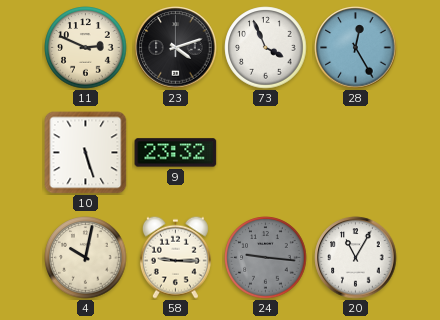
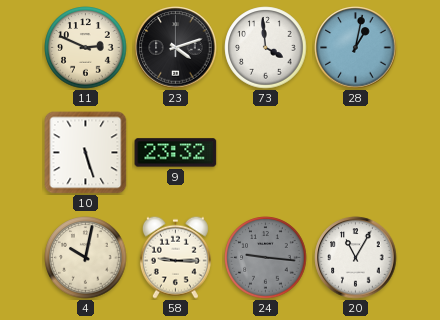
73: 3:56 -> 3:59 (266, 48)
28: 12:25 -> 1:02 (356, 48)
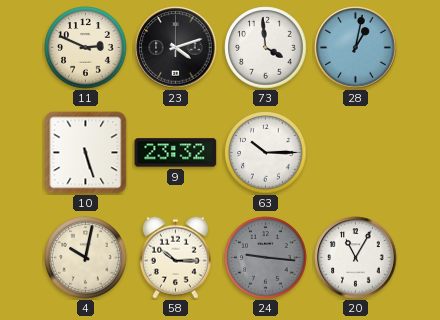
63: none -> 10:15 (266, 153)
58: 9:15 -> 10:15 (175, 257)
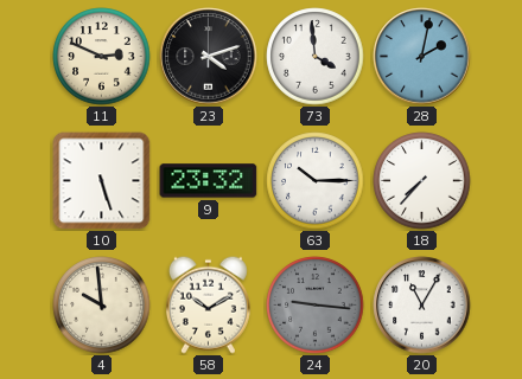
28: 1:02 -> 2:02 (422, 57)
18: none -> 7:37 (422, 181)
4: 10:02 -> 9:59 (102, 306)
58: 10:15 -> 10:10 (208, 304)
